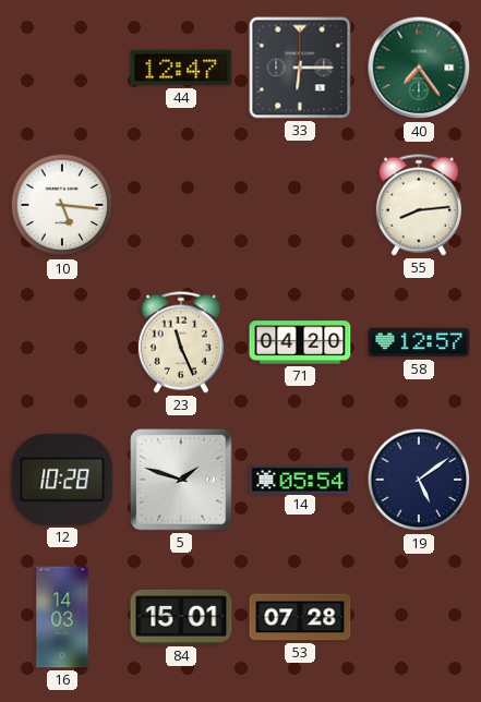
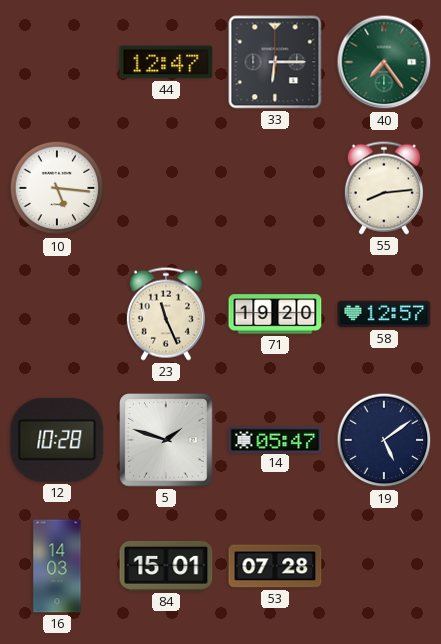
71: 04:20 -> 19:20 (275, 314)
14: 05:54 -> 05:47 (275, 439)
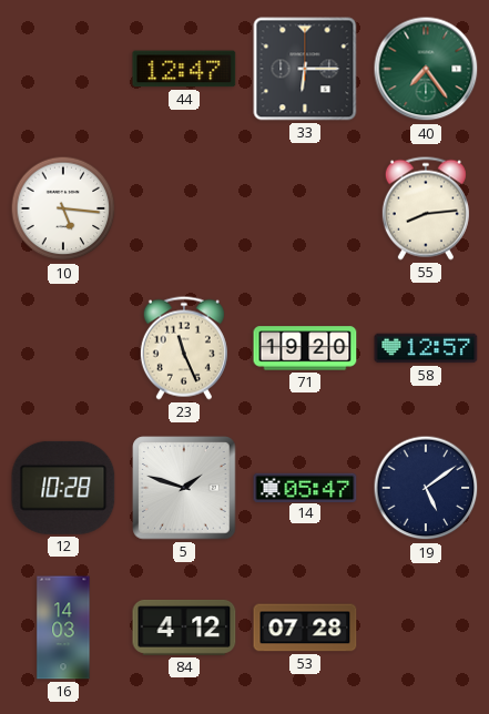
84: 15:01 -> 4:12 (184, 628)
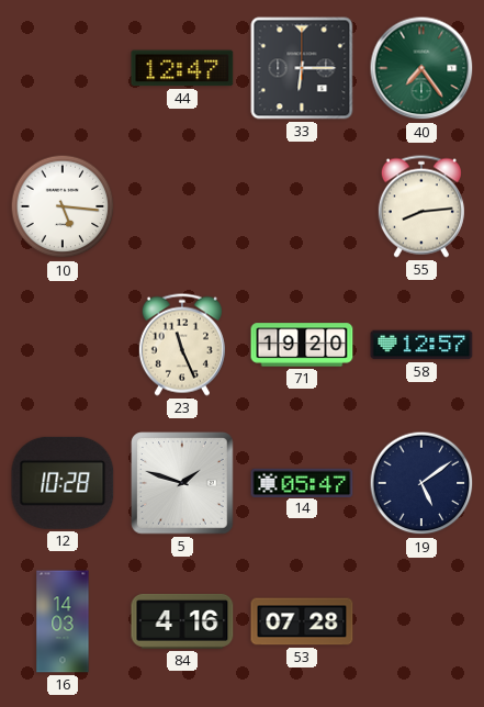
84: 4:12 -> 4:16 (182, 621)
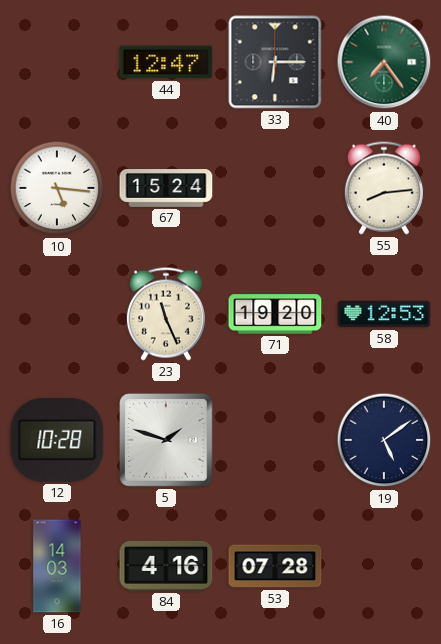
67: none -> 15:24 (166, 188)
58: 12:57 -> 12:53 (384, 314)
14: 05:47 -> none (302, 482)
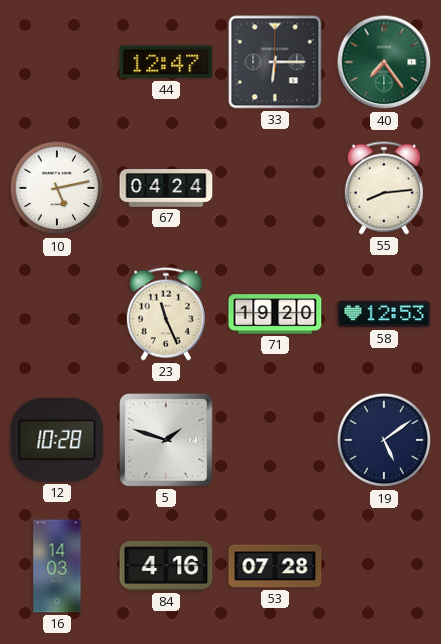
10: 5:16 -> 5:13 (57, 188)
67: 15:24 -> 04:24 (166, 188)
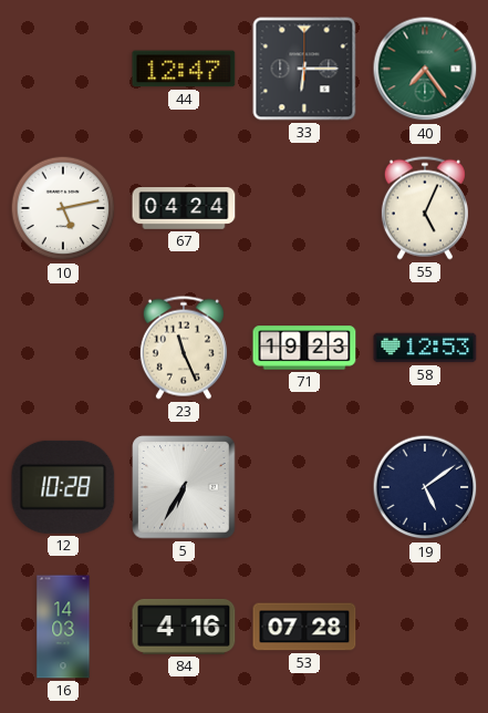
55: 8:14 -> 5:04 (425, 208)
71: 19:20 -> 19:23 (304, 348)
5: 1:48 -> 6:35 (184, 487)
